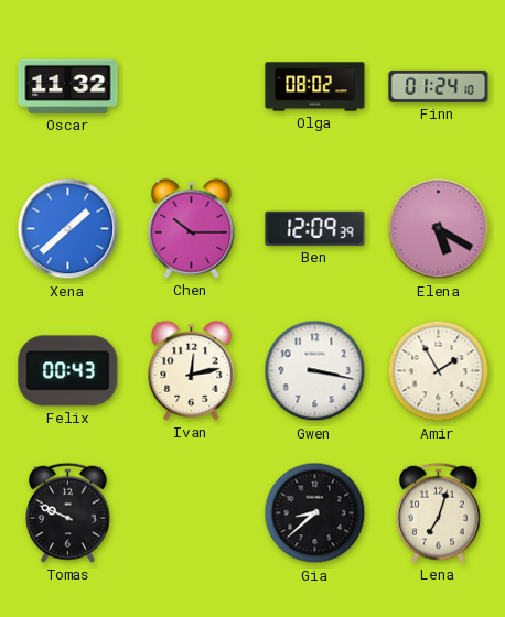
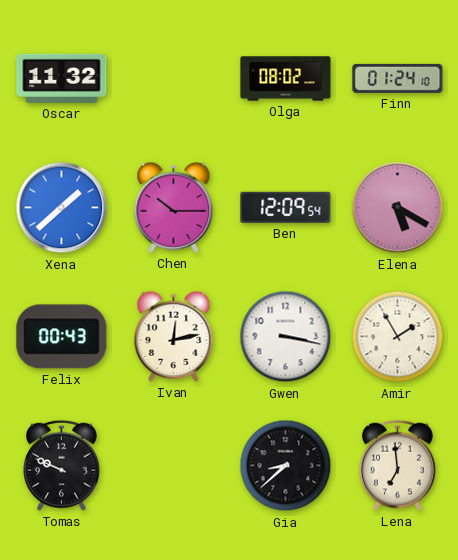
Ben: 12:09:39 -> 12:09:54 (286, 207)
Lena: 7:03 -> 6:59 (398, 465)
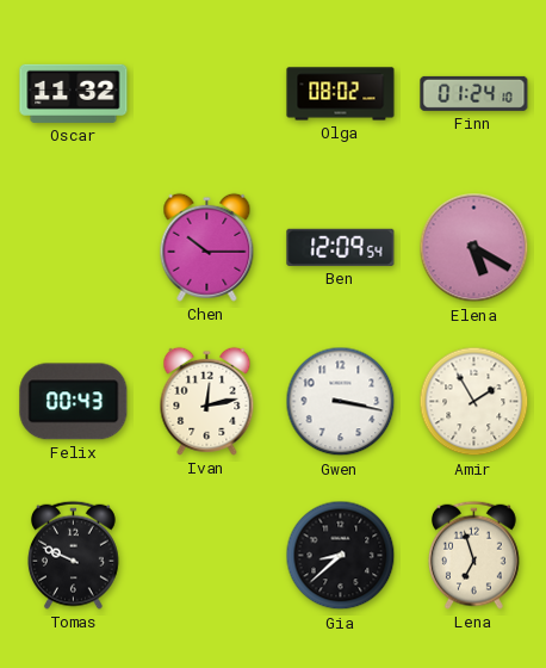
Xena: 1:38 -> none (62, 208)
Lena: 6:59 -> 6:57 (474, 555)
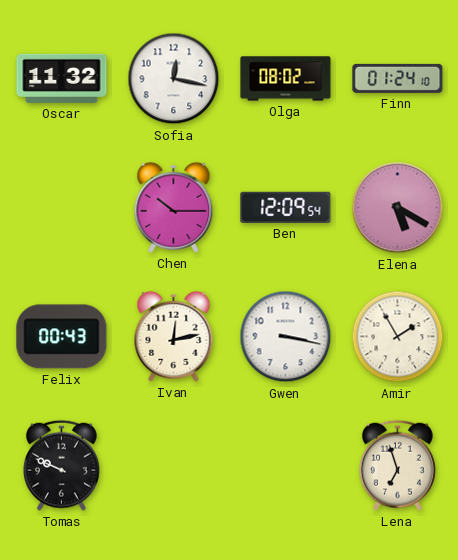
Sofia: none -> 12:17 (174, 79)
Gia: 8:38 -> none (341, 556)
